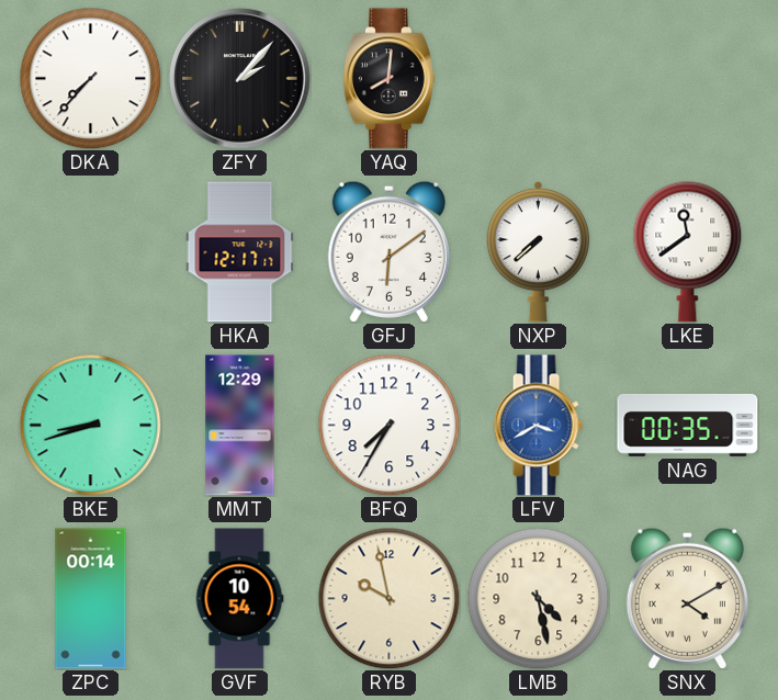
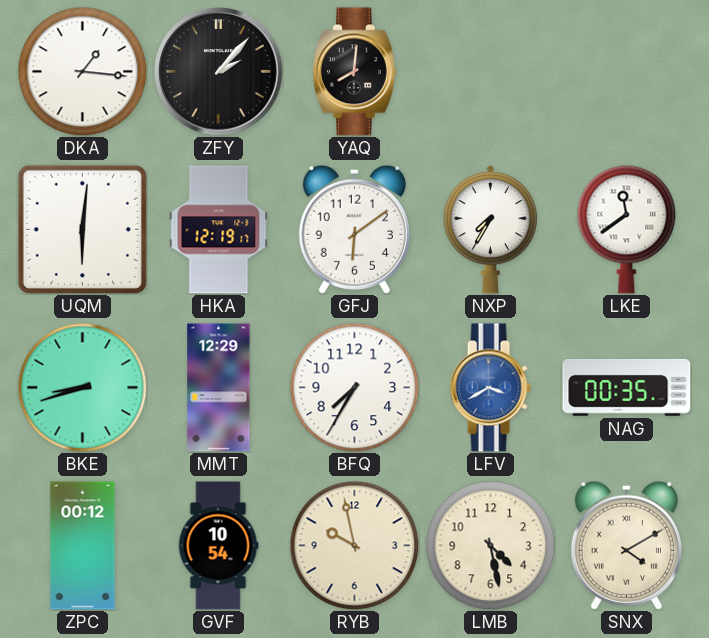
DKA: 7:37 -> 1:16 (82, 71)
UQM: none -> 6:01 (82, 229)
HKA: 12:17 -> 12:19 (219, 230)
NXP: 7:38 -> 7:35 (490, 229)
ZPC: 00:14 -> 00:12 (83, 546)
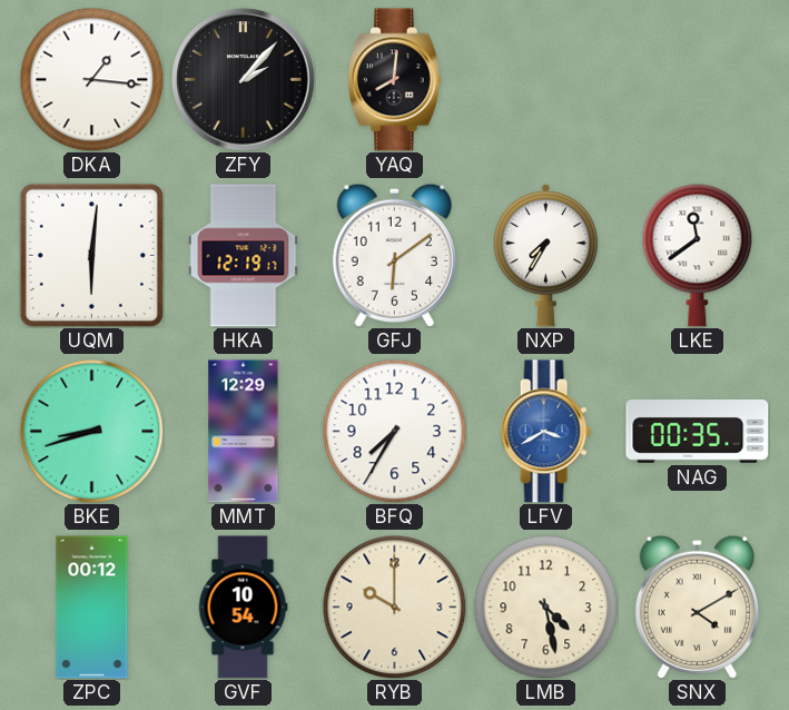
RYB: 9:58 -> 10:00 (394, 607)
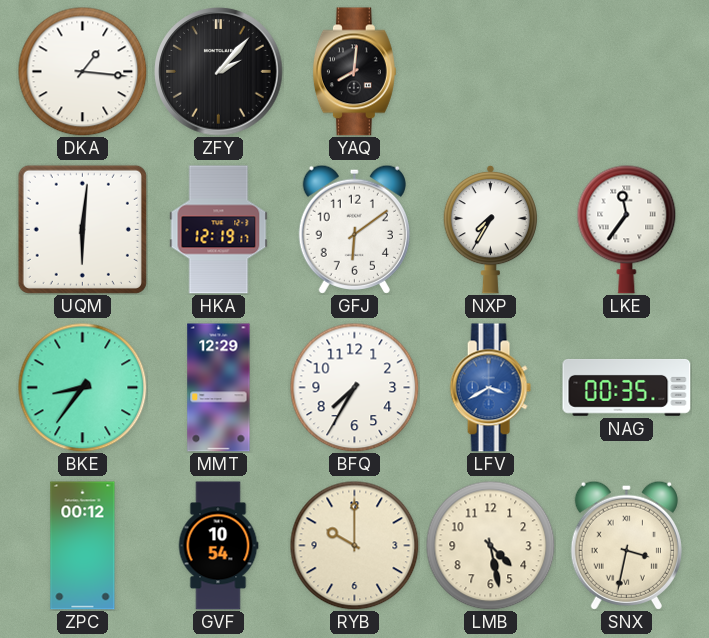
LKE: 11:39 -> 11:36 (627, 229)
BKE: 8:42 -> 8:36 (82, 387)
SNX: 4:10 -> 3:32 (626, 545)
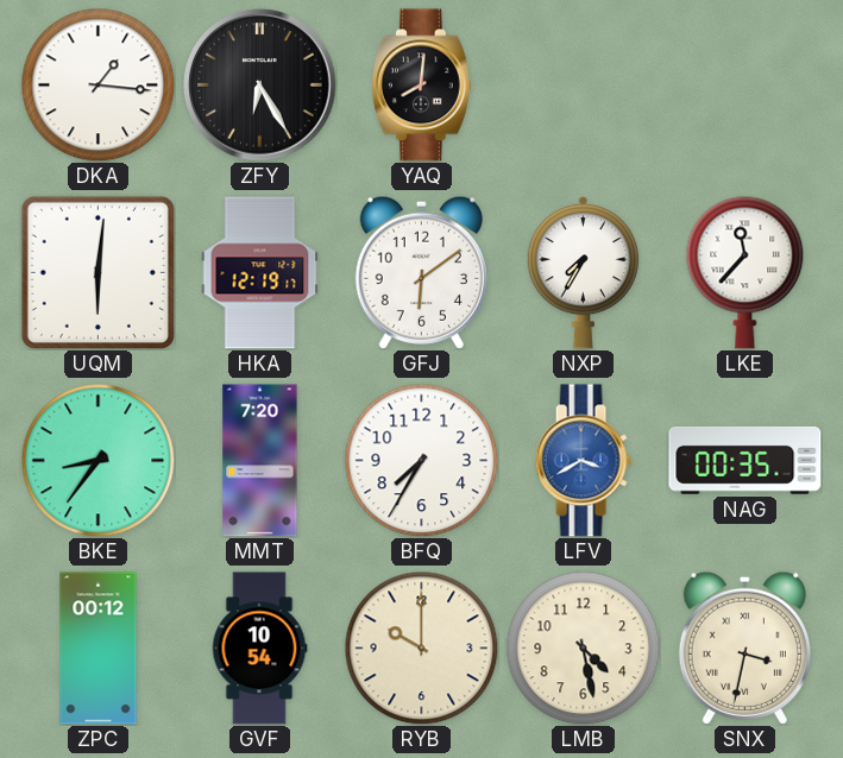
ZFY: 2:07 -> 6:25 (260, 86)
LKE: 11:36 -> 11:37 (746, 272)
MMT: 12:29 -> 7:20 (260, 461)
